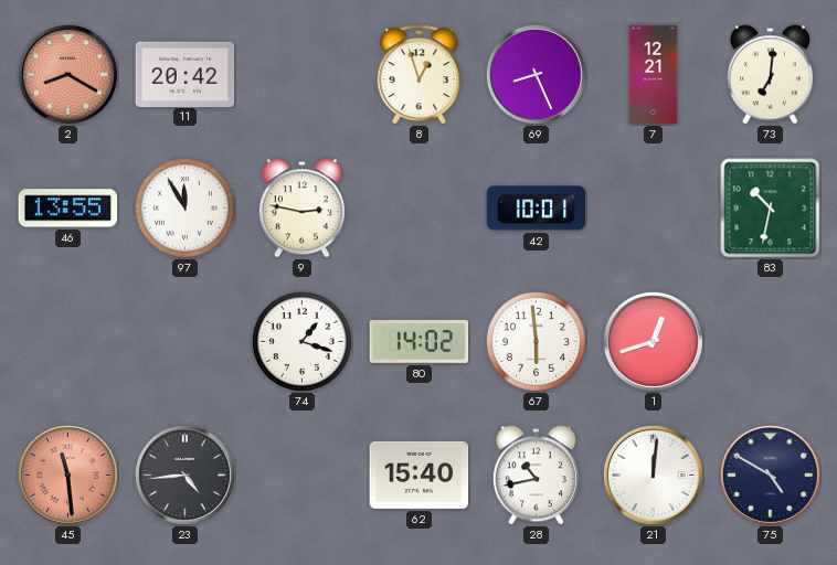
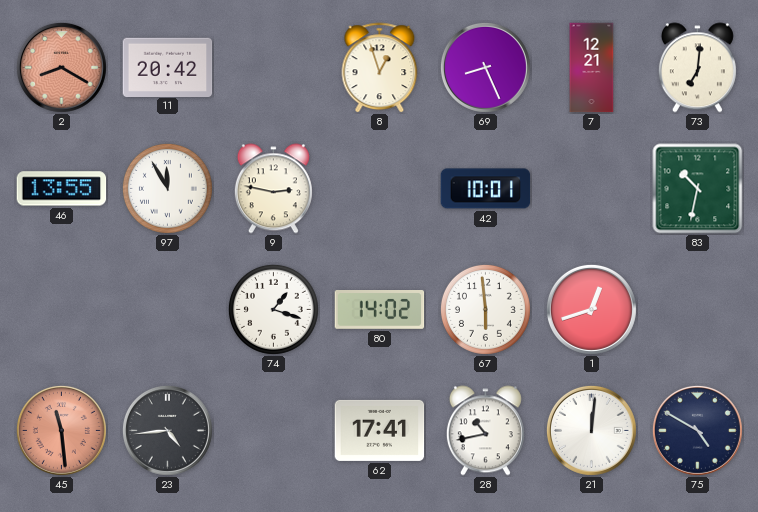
62: 15:40 -> 17:41 (380, 430)
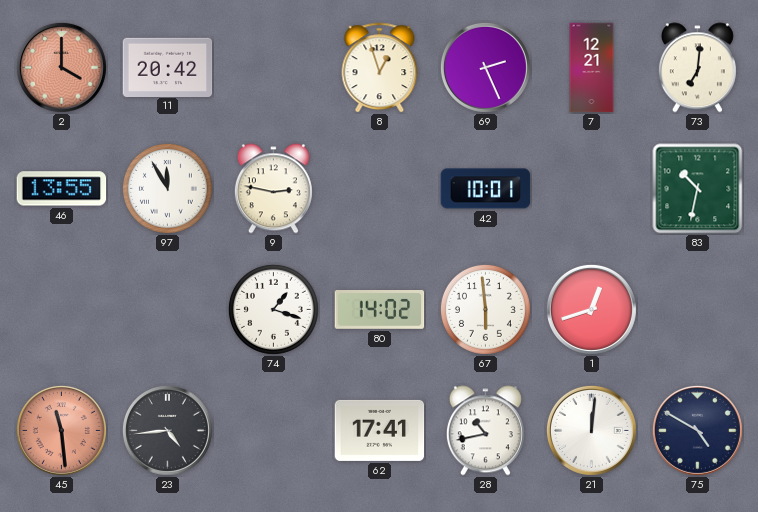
2: 8:20 -> 4:00 (61, 67)
69: 8:26 -> 2:26 (485, 67)
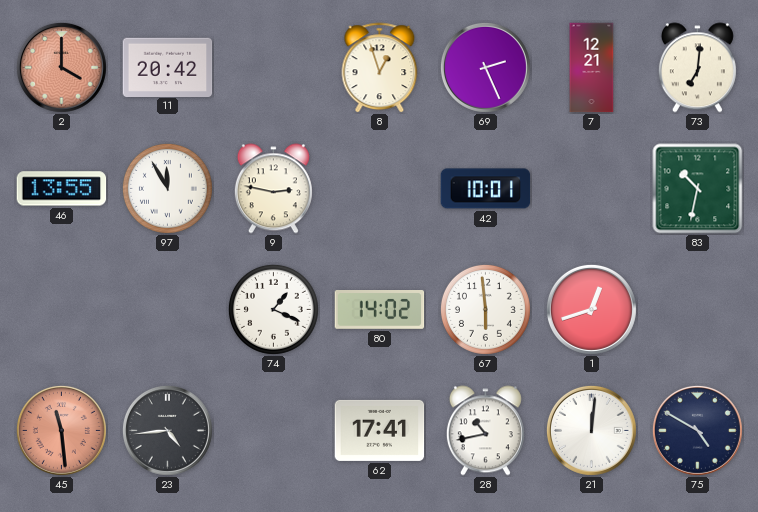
74: 1:18 -> 1:19 (273, 309)
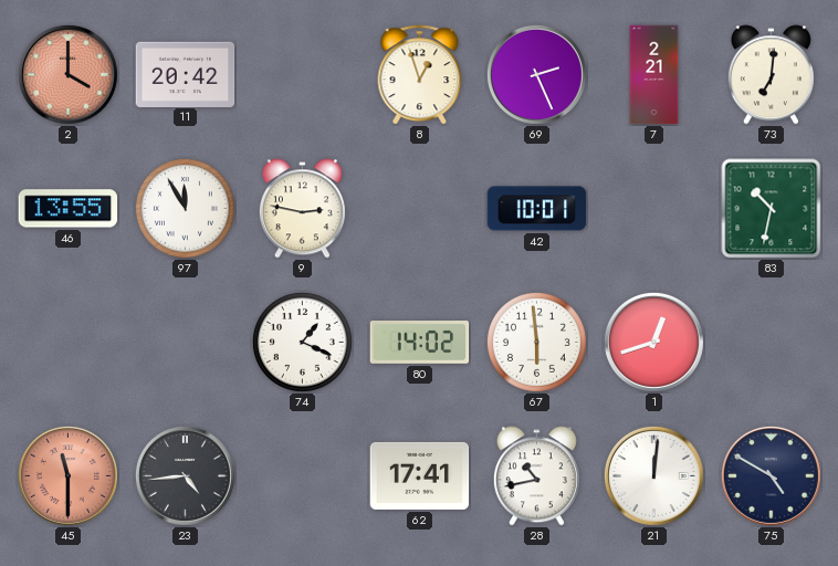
7: 12:21 -> 2:21 (654, 75)
45: 11:29 -> 11:30 (67, 475)
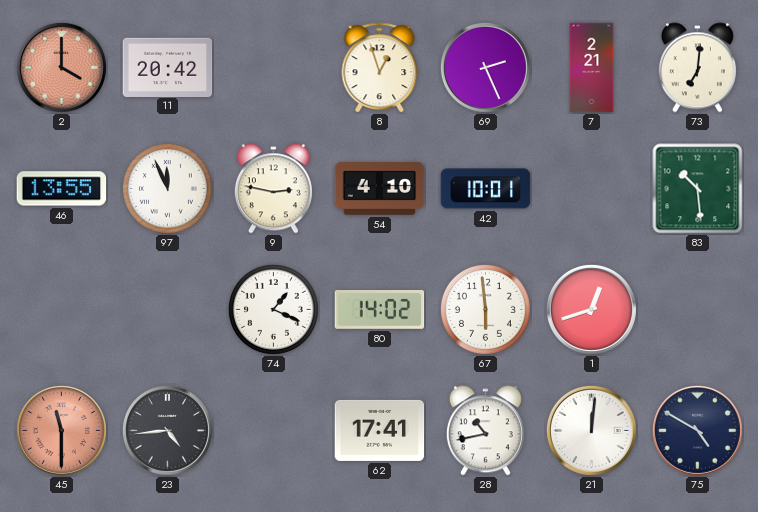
97: 11:55 -> 11:56 (167, 188)
54: none -> 4:10 (380, 188)
83: 10:32 -> 10:29 (698, 189)
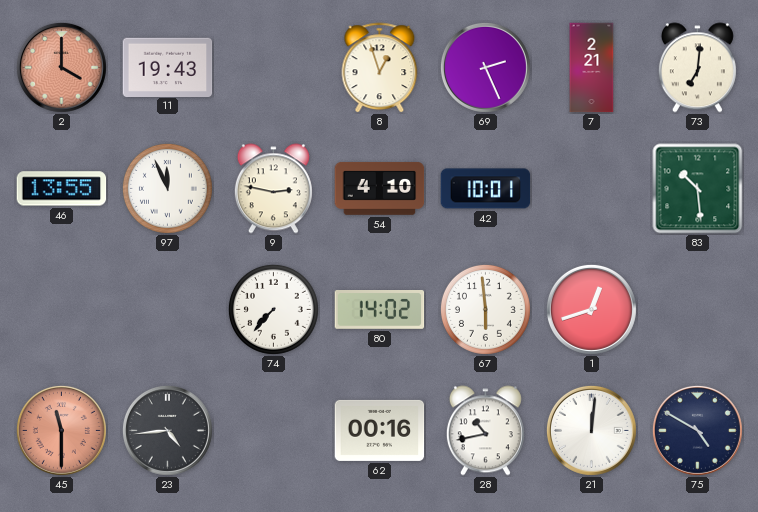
11: 20:42 -> 19:43 (168, 67)
74: 1:19 -> 7:37 (273, 309)
62: 17:41 -> 00:16 (380, 430)
